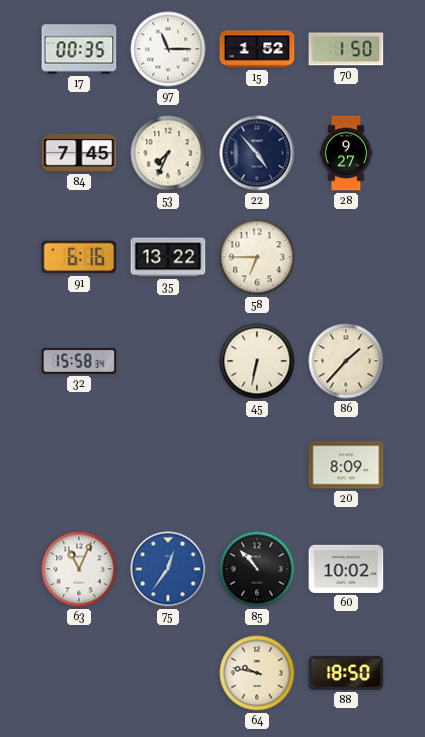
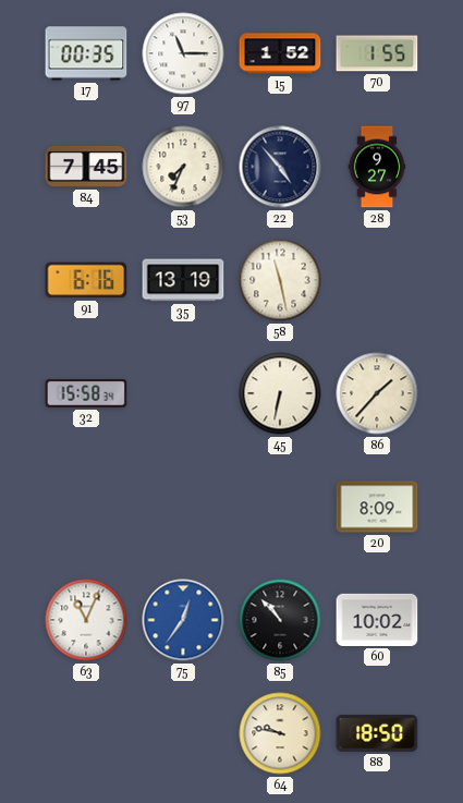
70: 1:50 -> 1:55 (377, 53)
35: 13:22 -> 13:19 (183, 280)
58: 6:45 -> 11:28 (280, 280)
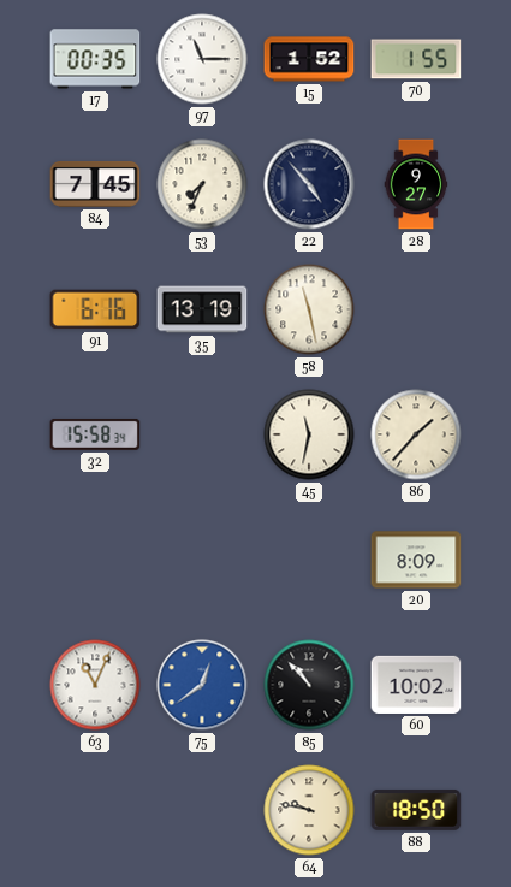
45: 6:32 -> 11:32 (309, 434)
75: 12:36 -> 12:39 (202, 685)
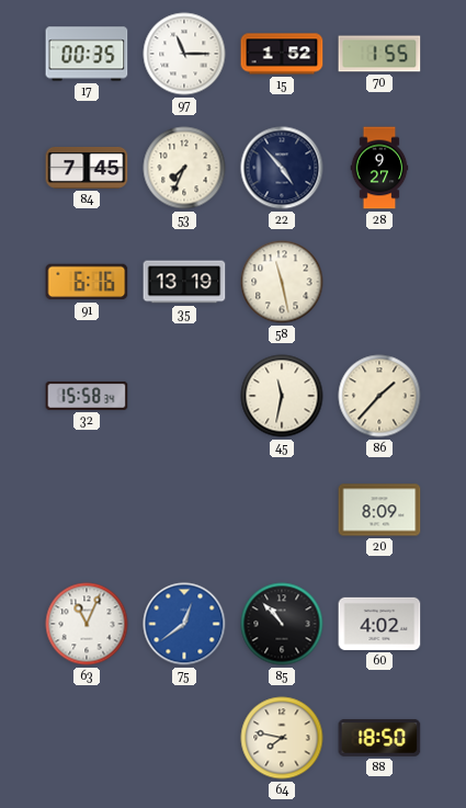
60: 10:02 -> 4:02 (379, 624)
64: 9:47 -> 7:47 (282, 738)
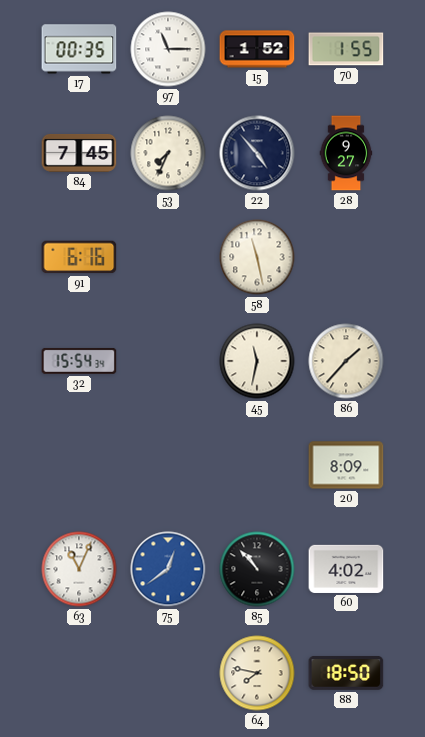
35: 13:19 -> none (184, 282)
32: 15:58 -> 15:54 (79, 361)
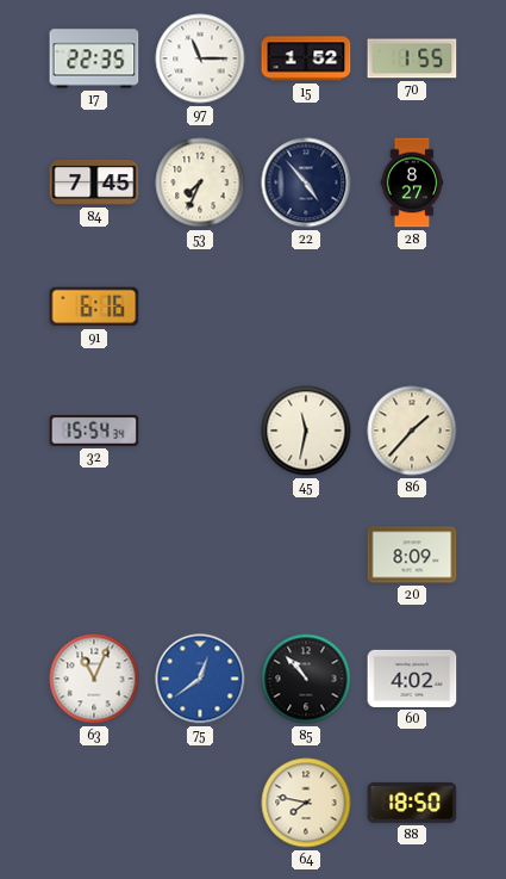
17: 00:35 -> 22:35 (94, 58)
28: 9:27 -> 8:27 (412, 182)
58: 11:28 -> none (257, 257)
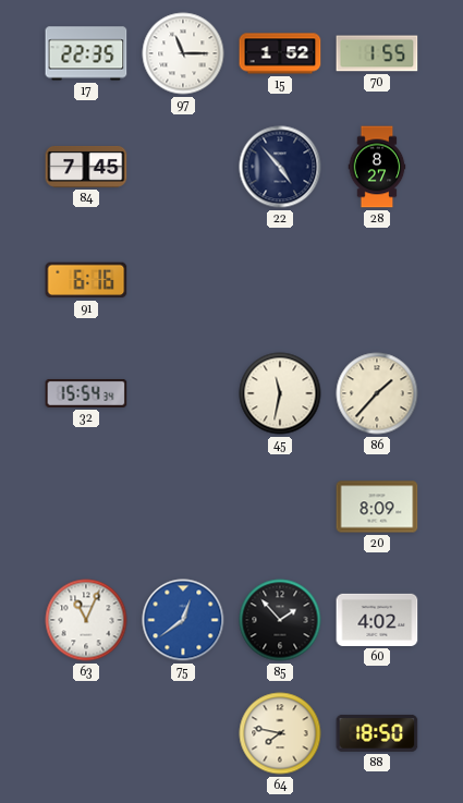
53: 7:34 -> none (200, 182)
85: 10:53 -> 1:53 (280, 620)
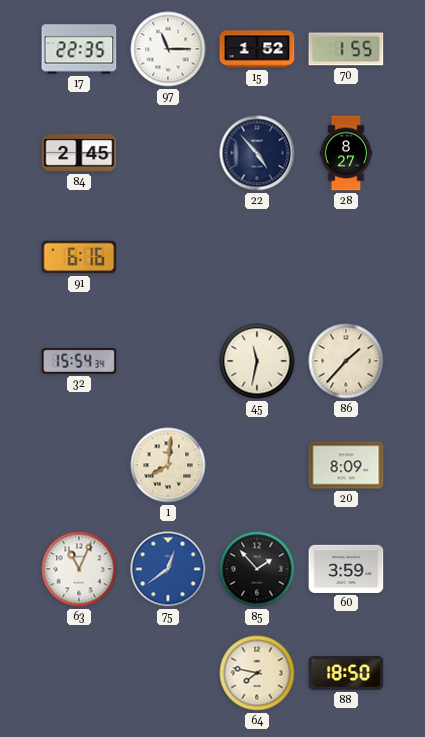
84: 7:45 -> 2:45 (79, 153)
1: none -> 8:01 (168, 465)
60: 4:02 -> 3:59 (346, 569)
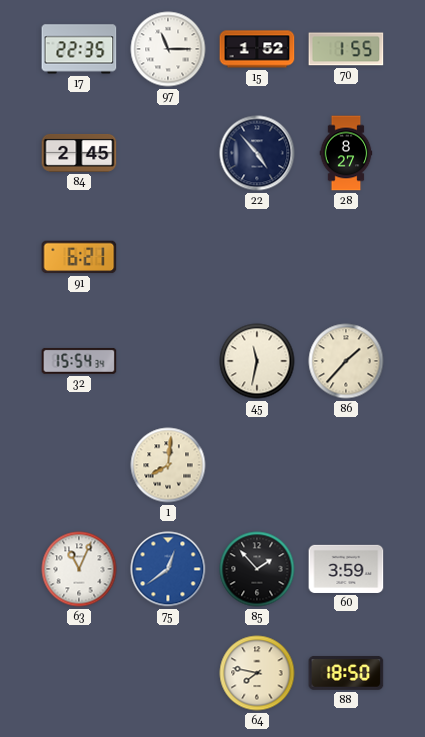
91: 6:16 -> 6:21 (79, 257)
20: 8:09 -> none (346, 465)
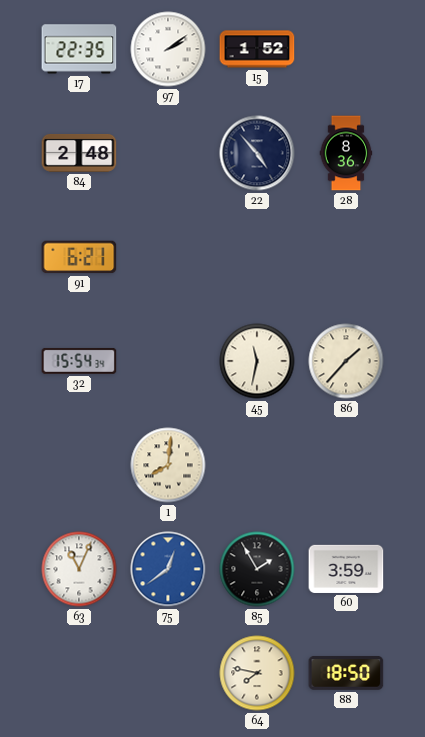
97: 11:15 -> 2:09 (168, 49)
70: 1:55 -> none (346, 49)
84: 2:45 -> 2:48 (79, 153)
28: 8:27 -> 8:36 (346, 153)
85: 1:53 -> 1:55 (257, 569)
